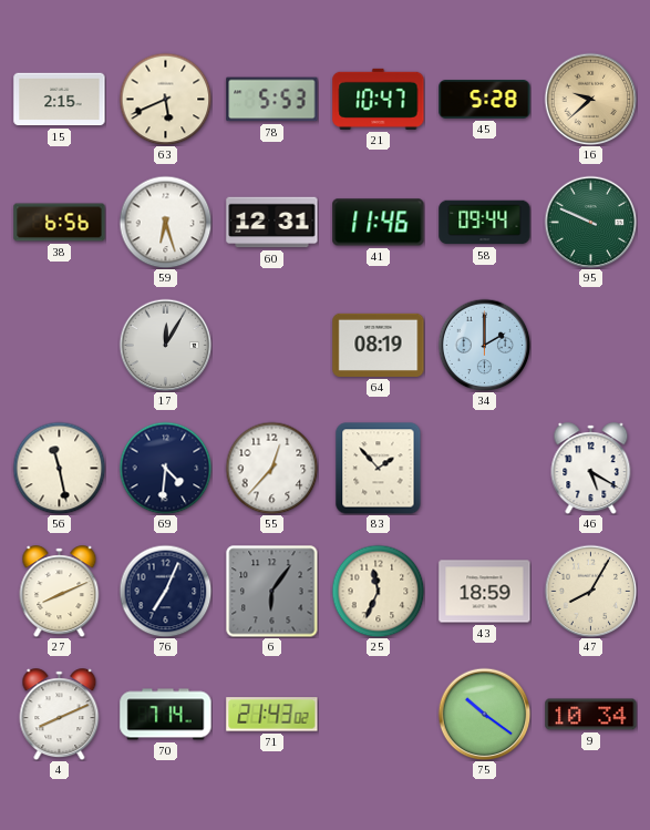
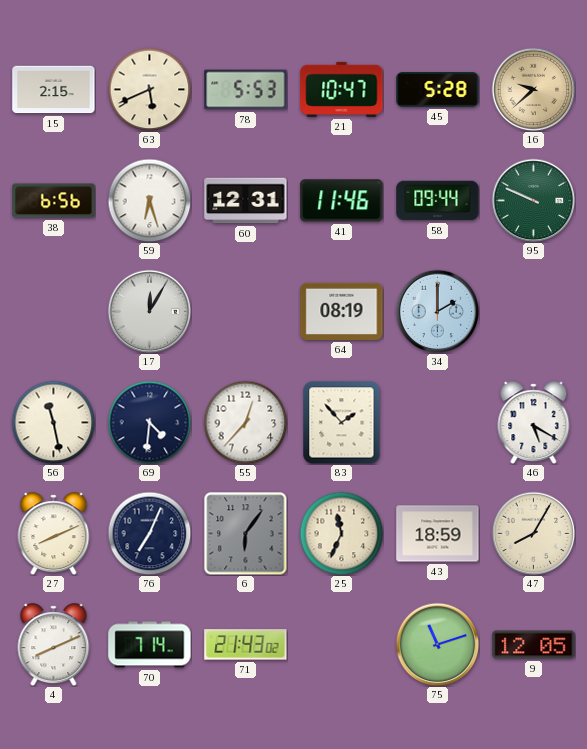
75: 10:21 -> 11:12 (437, 644)
9: 10:34 -> 12:05 (534, 645)
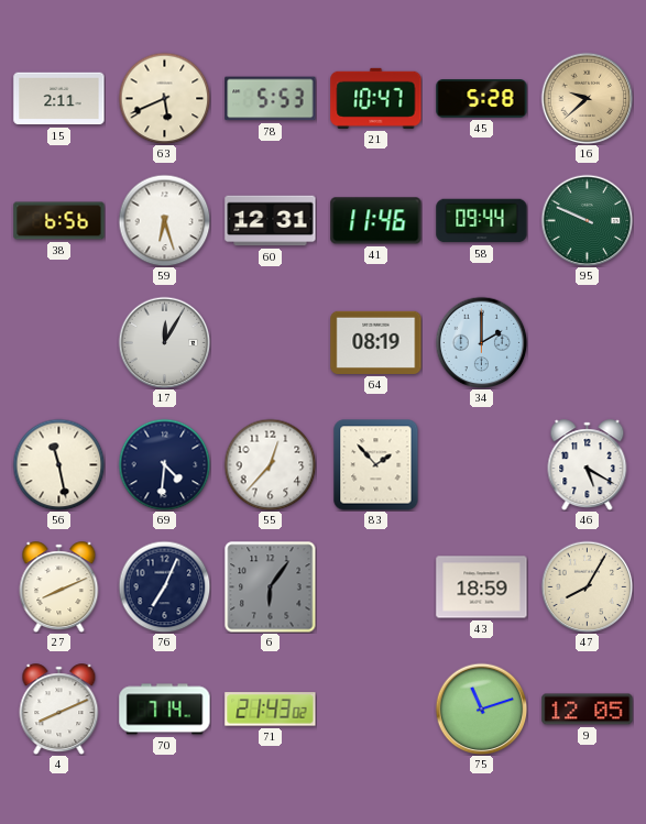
15: 2:15 -> 2:11 (59, 99)
25: 11:34 -> none (341, 533)
